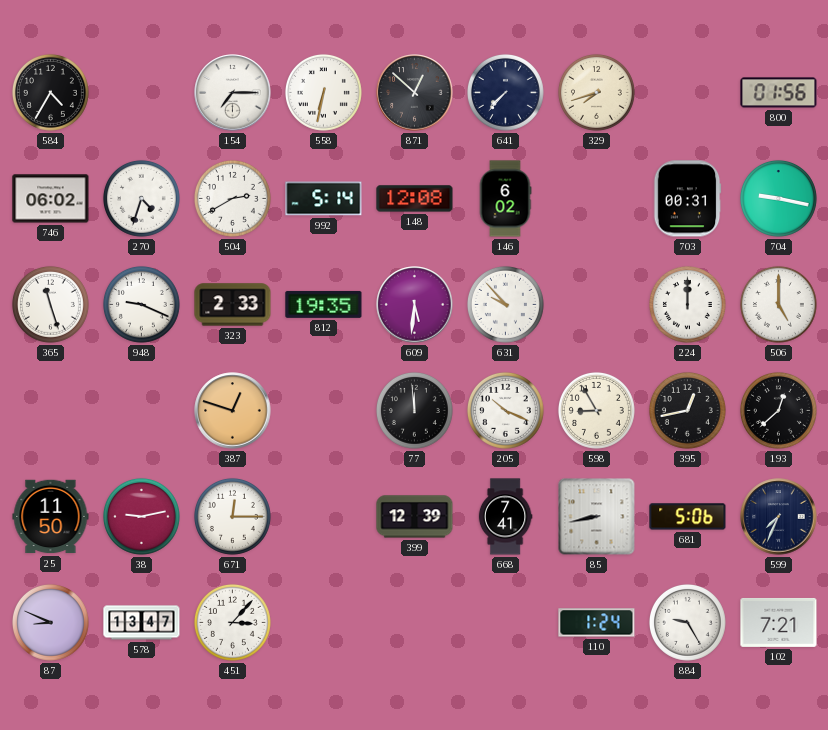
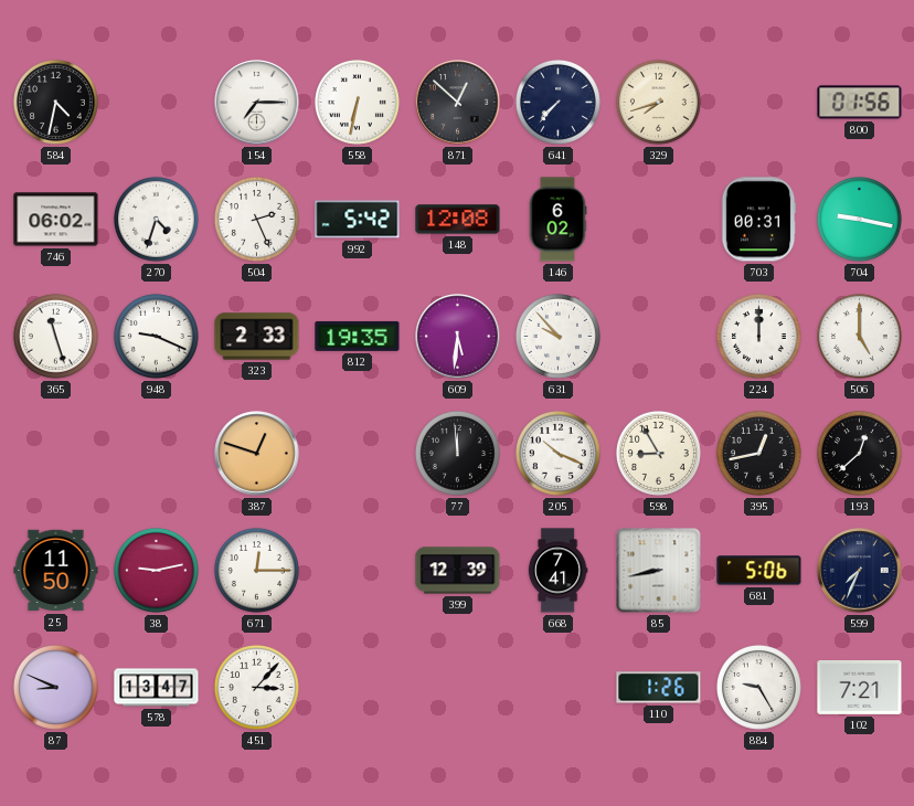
584: 4:35 -> 4:32 (55, 102)
504: 2:40 -> 2:26 (256, 219)
992: 5:14 -> 5:42 (358, 220)
110: 1:24 -> 1:26 (659, 688)
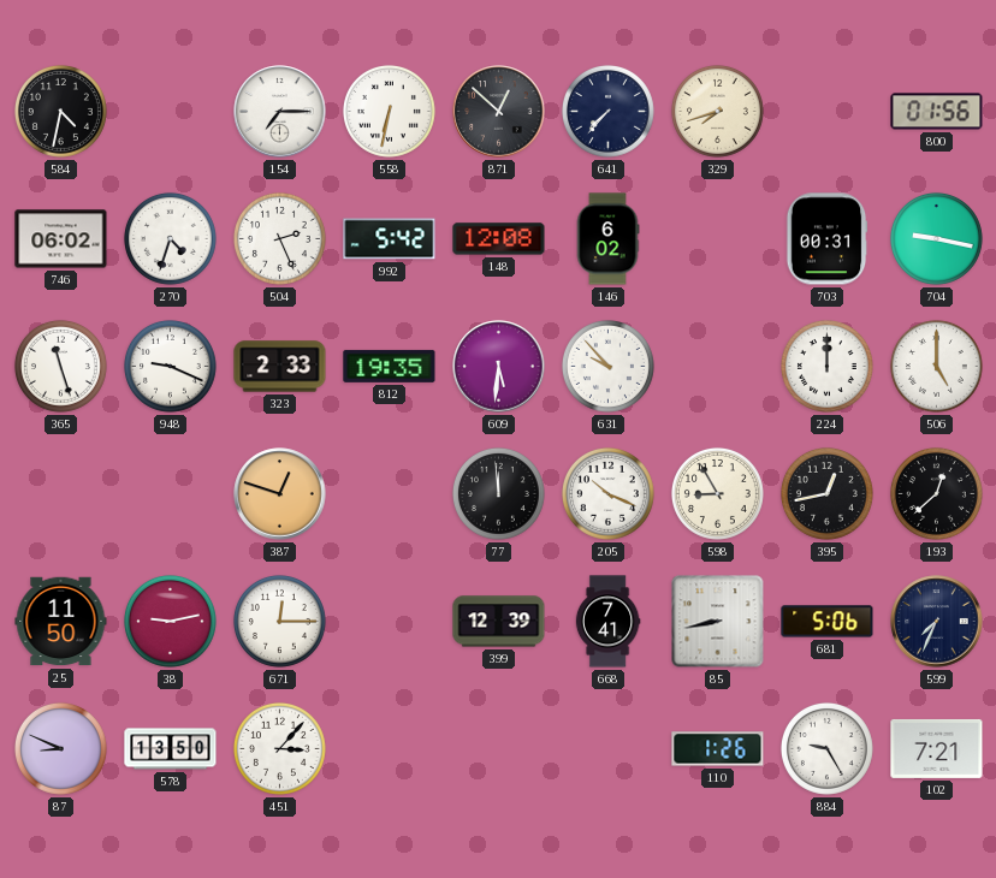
578: 13:47 -> 13:50 (171, 749)
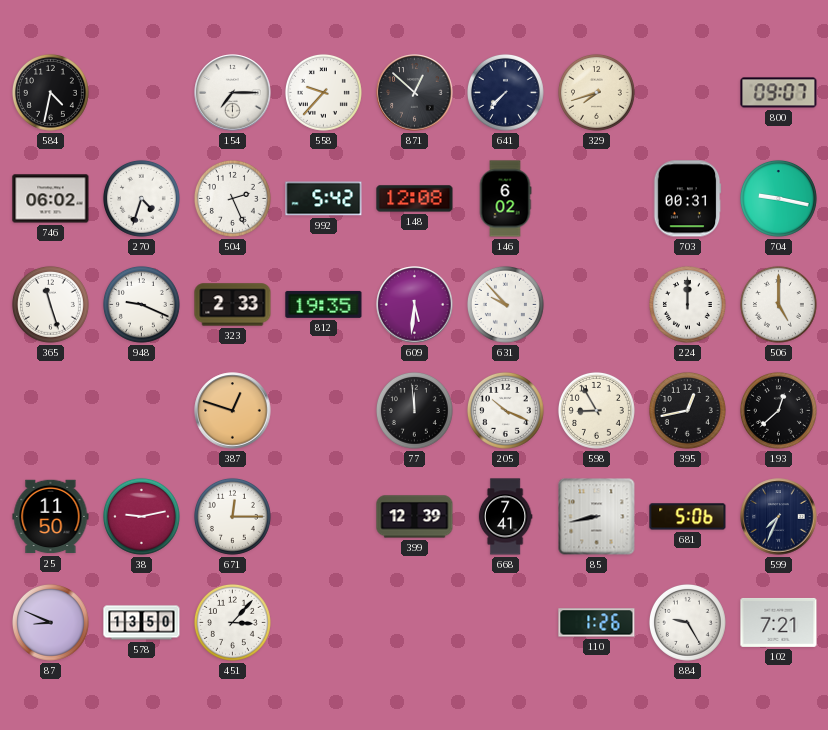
558: 6:32 -> 9:37 (323, 92)
800: 01:56 -> 09:07 (779, 93)
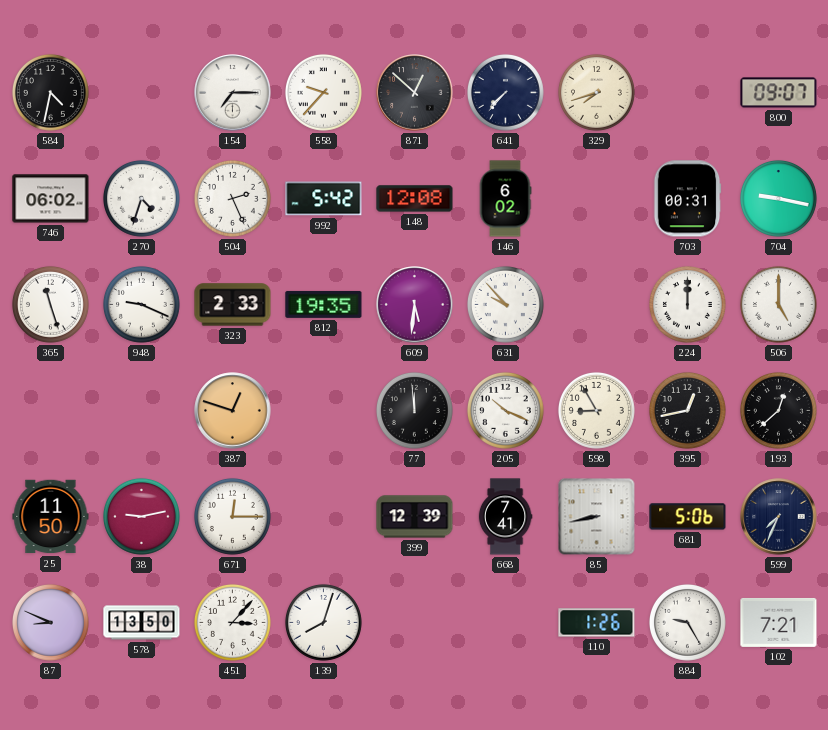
139: none -> 8:03 (323, 622)
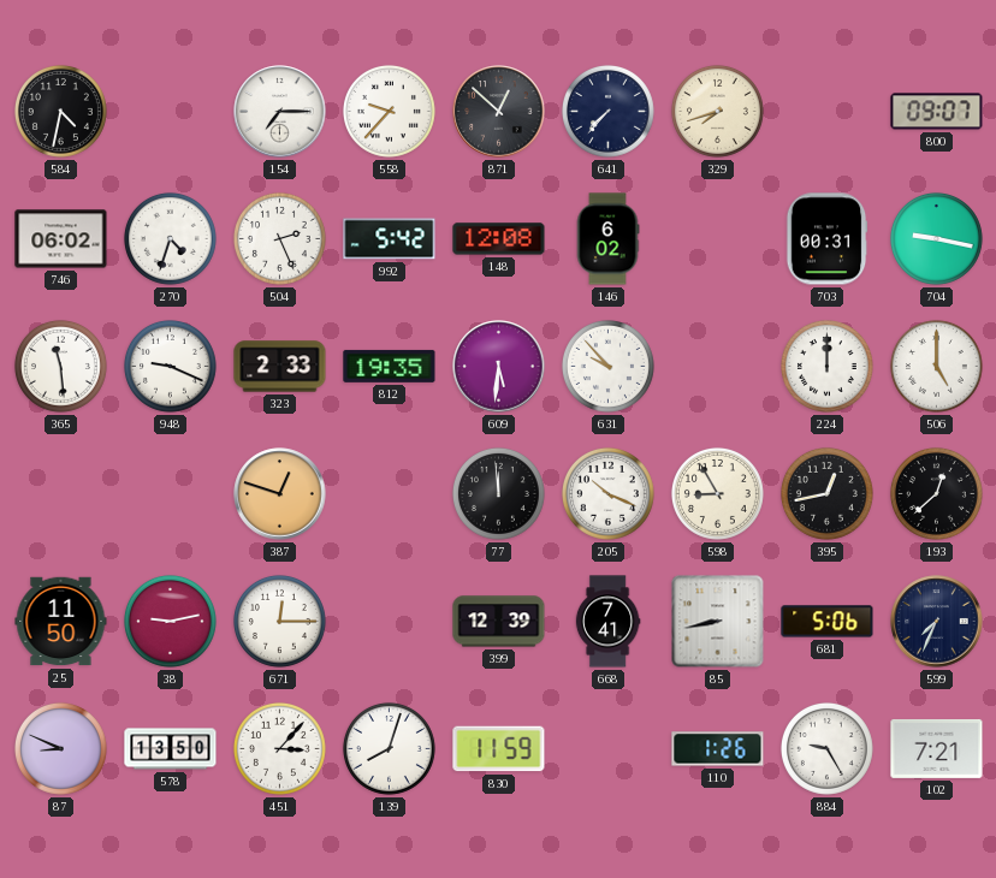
365: 11:27 -> 11:29 (60, 366)
830: none -> 11:59 (499, 749)
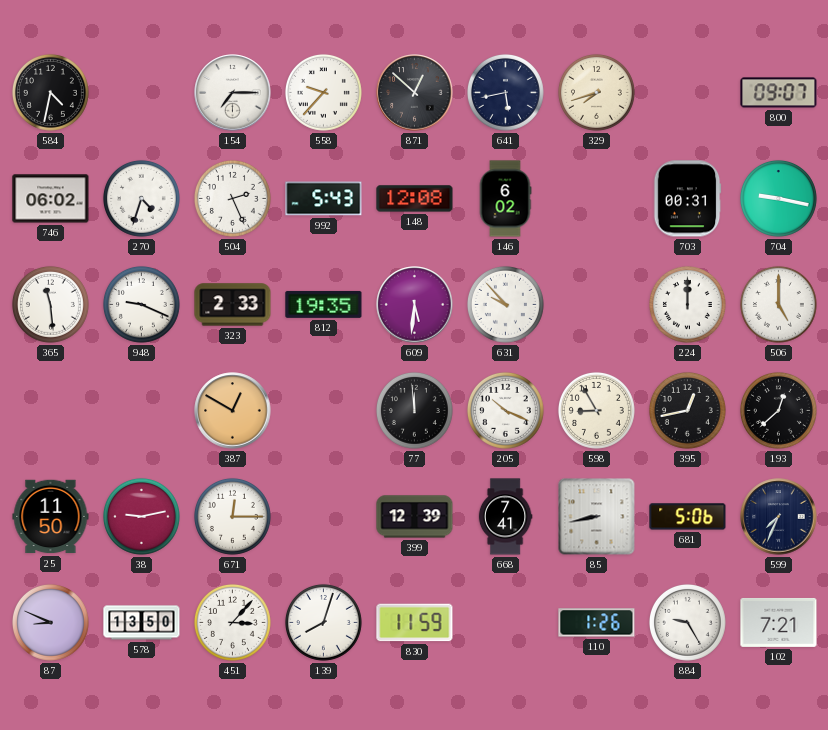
641: 7:37 -> 5:43 (505, 92)
992: 5:42 -> 5:43 (324, 199)
387: 12:48 -> 12:50 (233, 411)
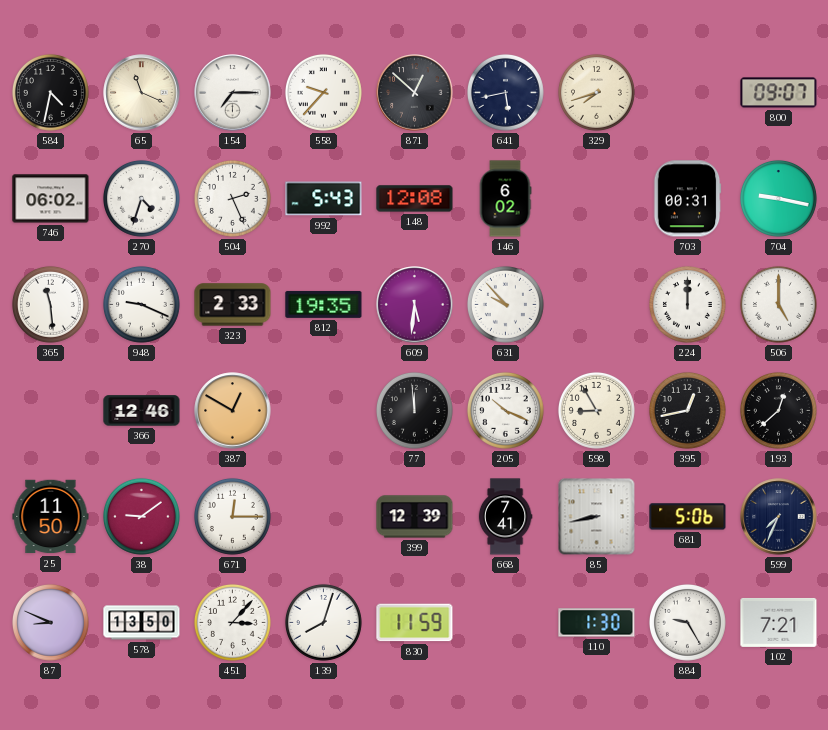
65: none -> 11:19 (142, 93)
366: none -> 12:46 (142, 411)
38: 9:13 -> 9:09 (141, 516)
110: 1:26 -> 1:30 (597, 623)
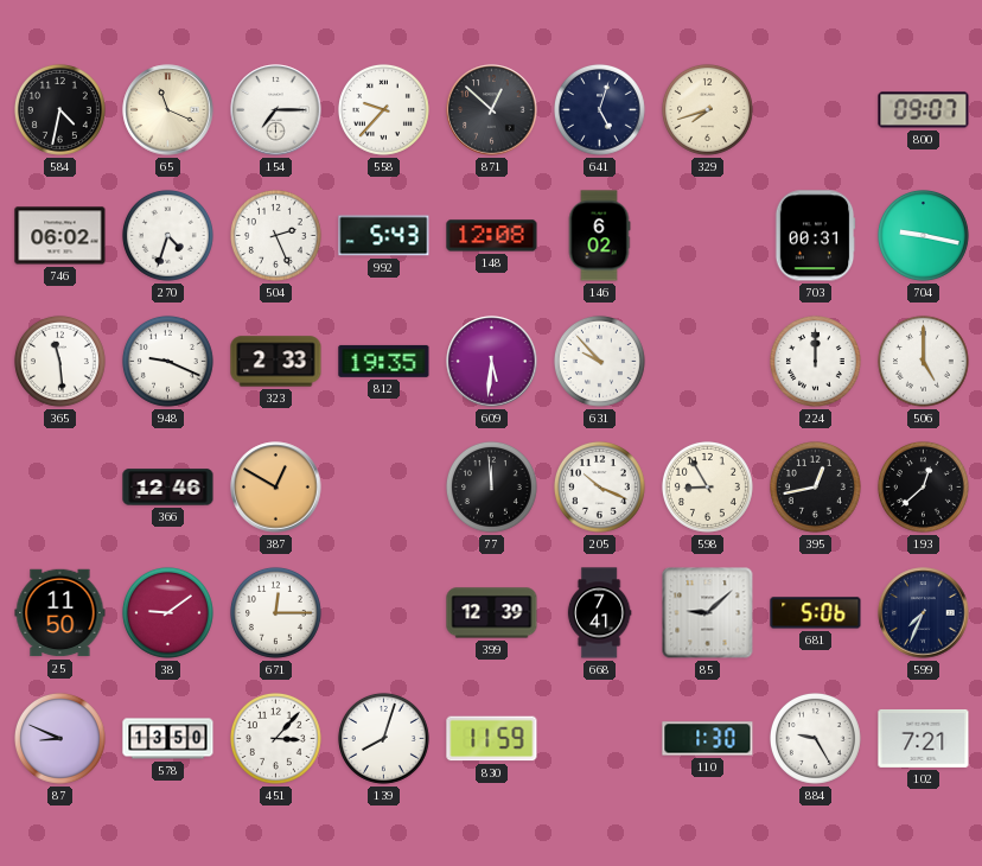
641: 5:43 -> 5:03 (599, 109)
85: 8:43 -> 9:08 (708, 613)
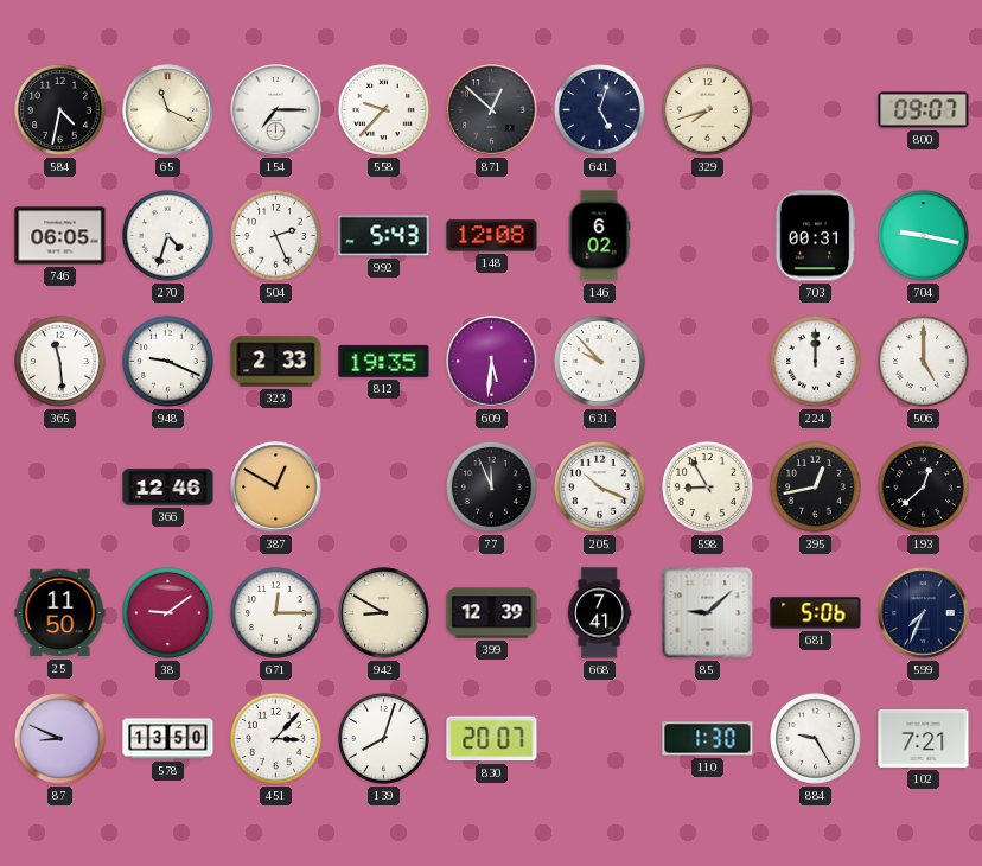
746: 06:02 -> 06:05 (60, 236)
77: 11:59 -> 11:56 (491, 486)
942: none -> 8:50 (384, 613)
830: 11:59 -> 20:07 (492, 739)
